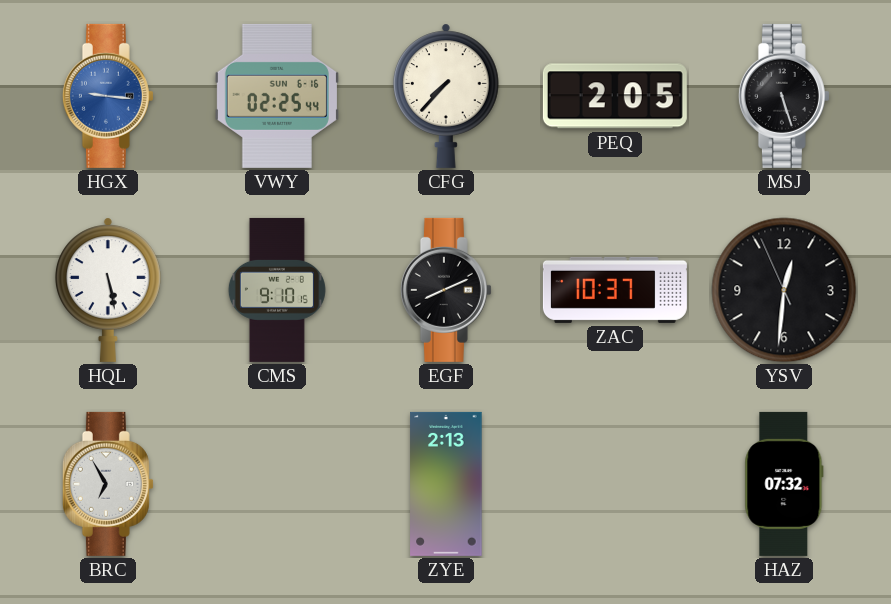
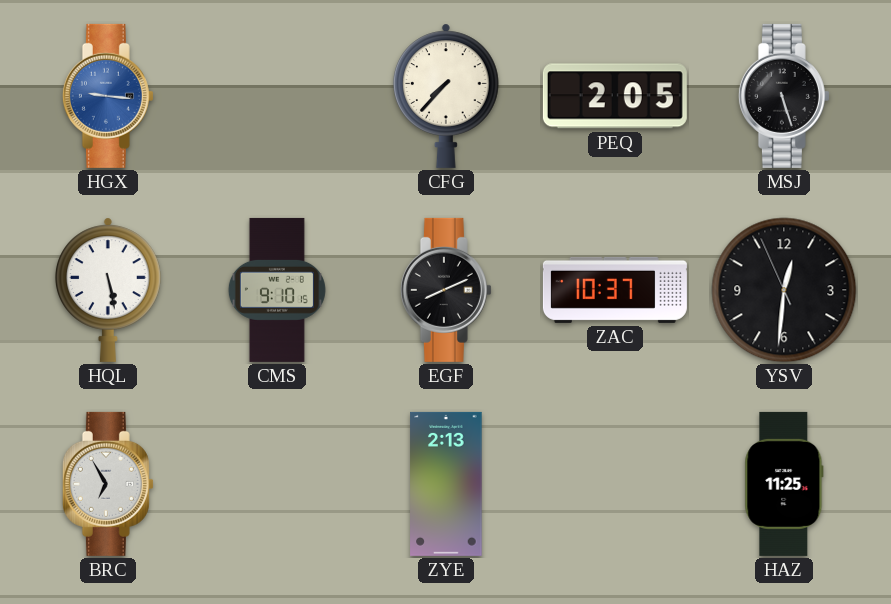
VWY: 02:25 -> none (277, 96)
HAZ: 07:32 -> 11:25 (784, 484)
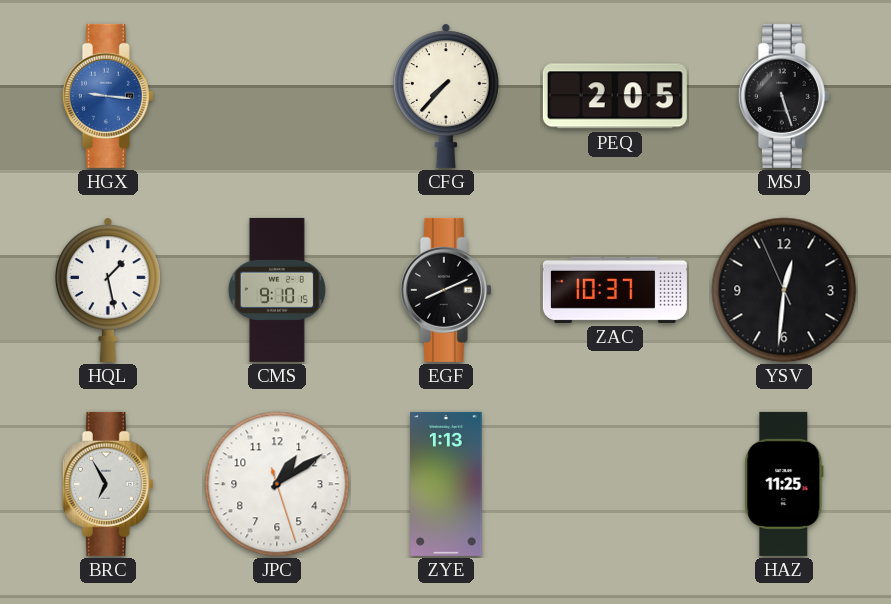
HQL: 5:28 -> 1:28 (108, 290)
JPC: none -> 1:09 (277, 484)
ZYE: 2:13 -> 1:13 (446, 484)
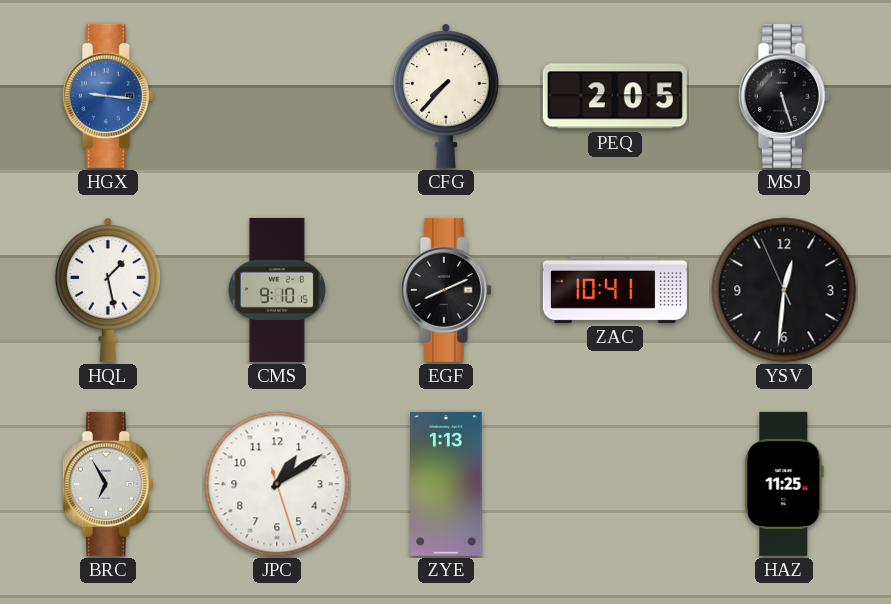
ZAC: 10:37 -> 10:41 (615, 290)
